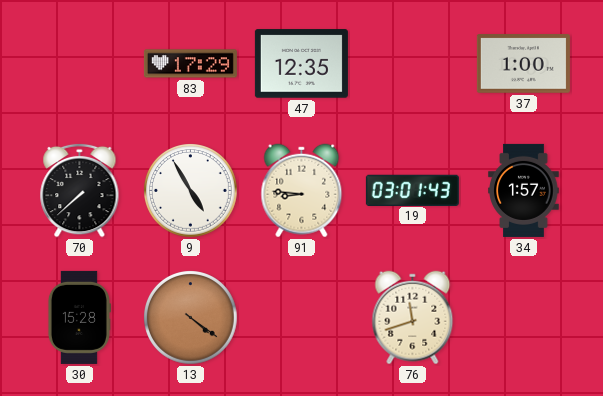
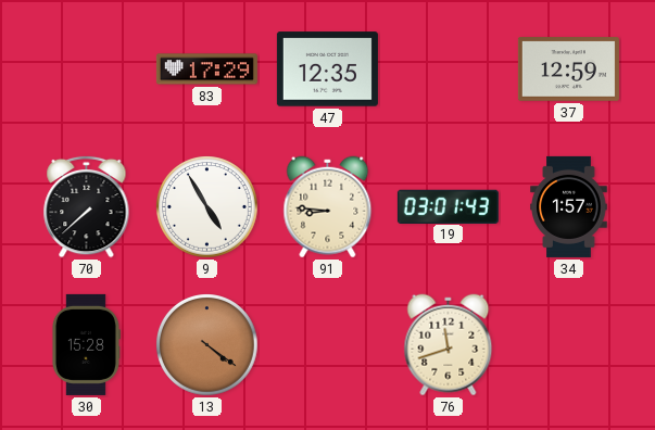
37: 1:00 -> 12:59 (568, 69)
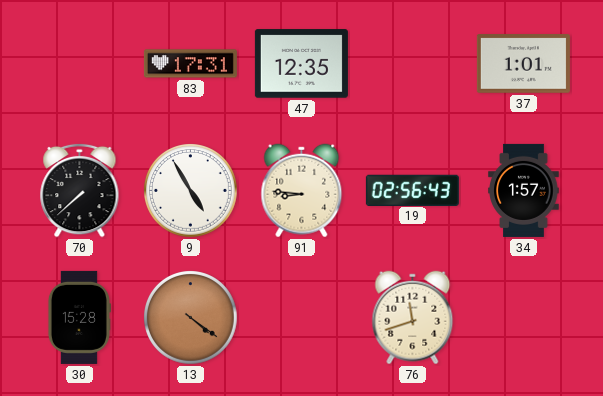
83: 17:29 -> 17:31 (190, 64)
37: 12:59 -> 1:01 (523, 64)
19: 03:01 -> 02:56 (412, 190)
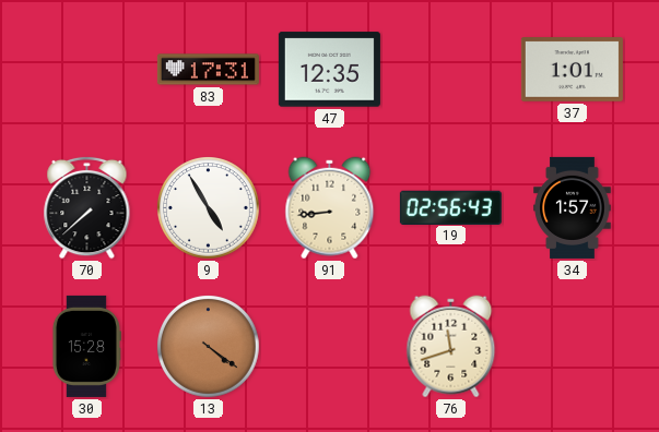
91: 8:46 -> 8:44 (330, 208)
